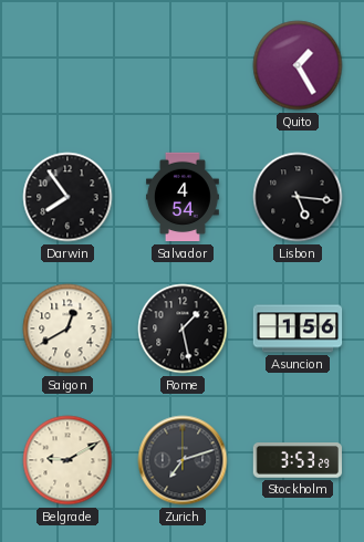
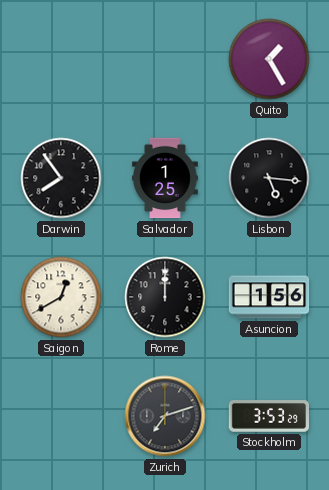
Salvador: 4:54 -> 1:25 (165, 178)
Rome: 1:28 -> 12:00 (165, 297)
Belgrade: 9:10 -> none (67, 460)
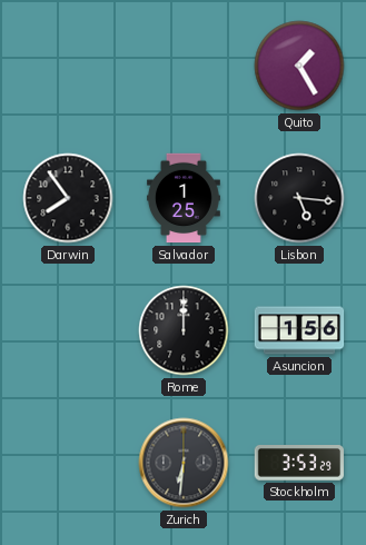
Saigon: 12:40 -> none (61, 297)
Zurich: 7:12 -> 6:31 (184, 463)
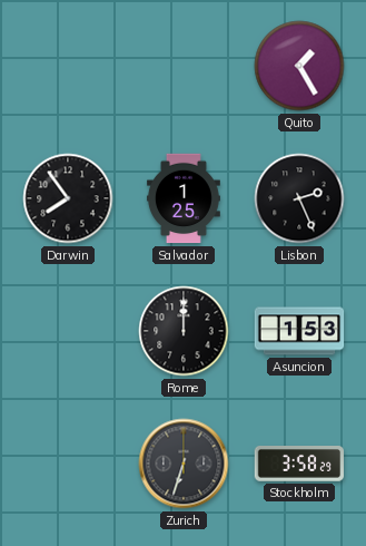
Lisbon: 5:16 -> 2:26 (299, 198)
Asuncion: 1:56 -> 1:53 (299, 331)
Zurich: 6:31 -> 6:33 (184, 464)
Stockholm: 3:53 -> 3:58 (298, 465)
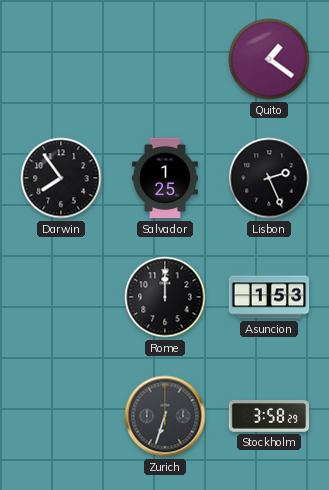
Quito: 1:25 -> 1:21 (269, 59)
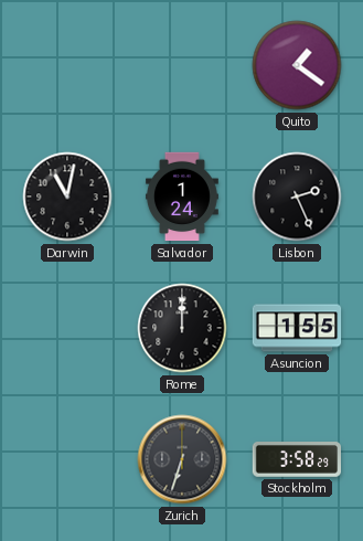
Darwin: 7:54 -> 11:02 (67, 197)
Salvador: 1:25 -> 1:24 (182, 197)
Asuncion: 1:53 -> 1:55 (297, 328)
